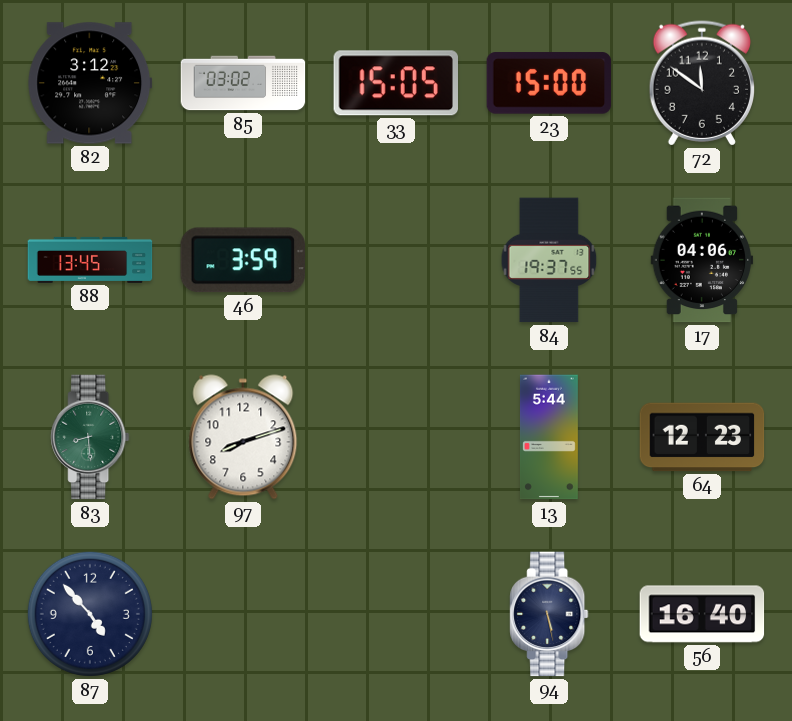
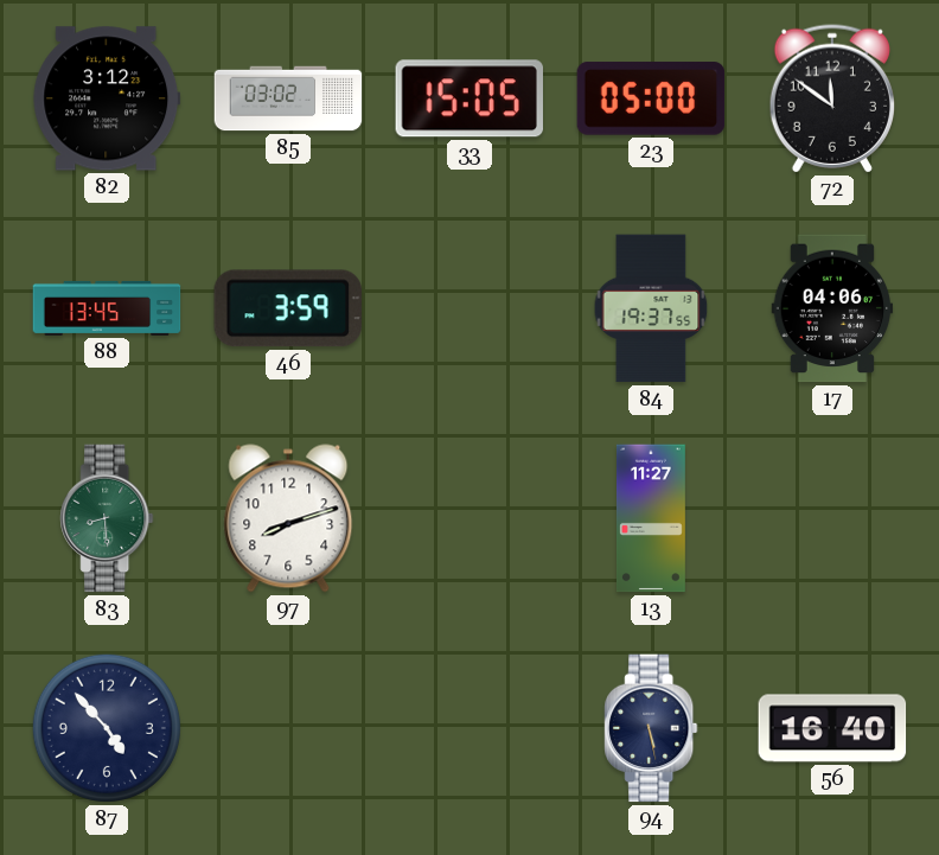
23: 15:00 -> 05:00 (651, 98)
13: 5:44 -> 11:27 (651, 518)
64: 12:23 -> none (702, 437)
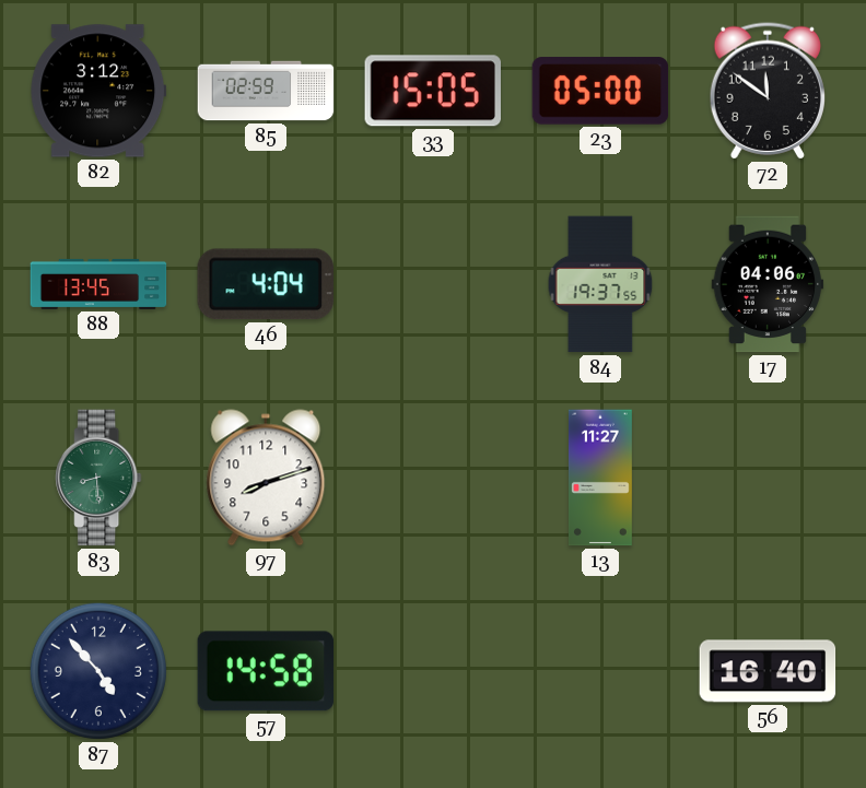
85: 03:02 -> 02:59 (266, 91)
46: 3:59 -> 4:04 (266, 284)
57: none -> 14:58 (266, 671)
94: 5:28 -> none (651, 728)
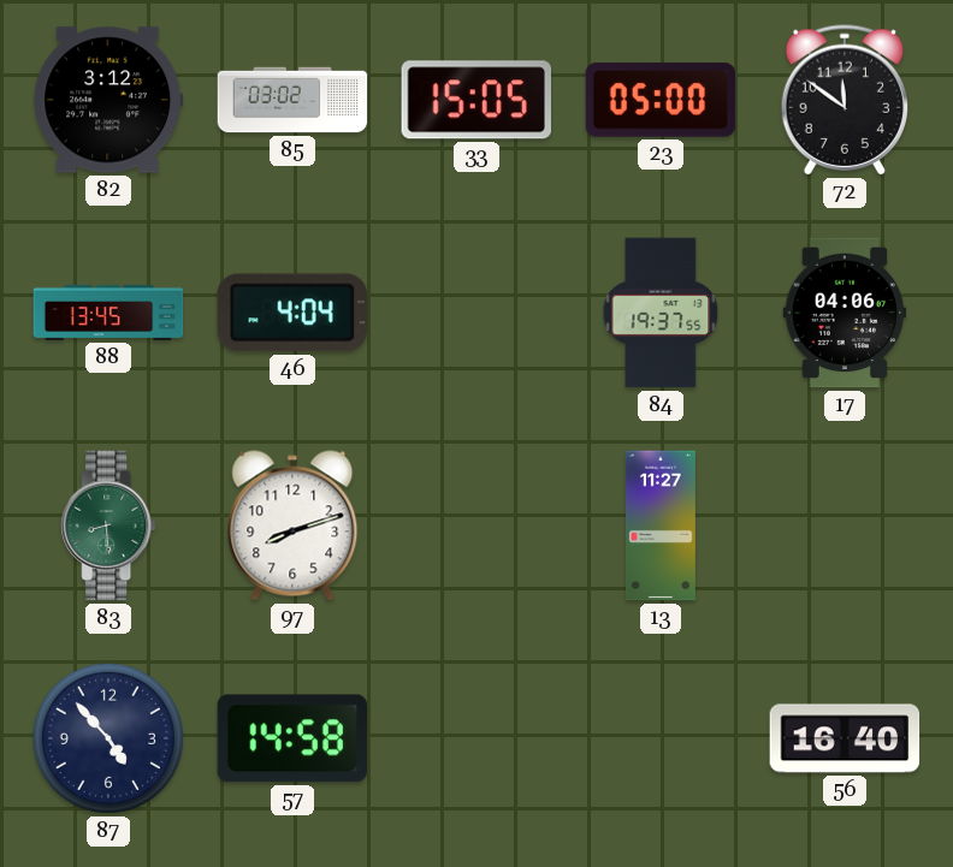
85: 02:59 -> 03:02 (292, 100)
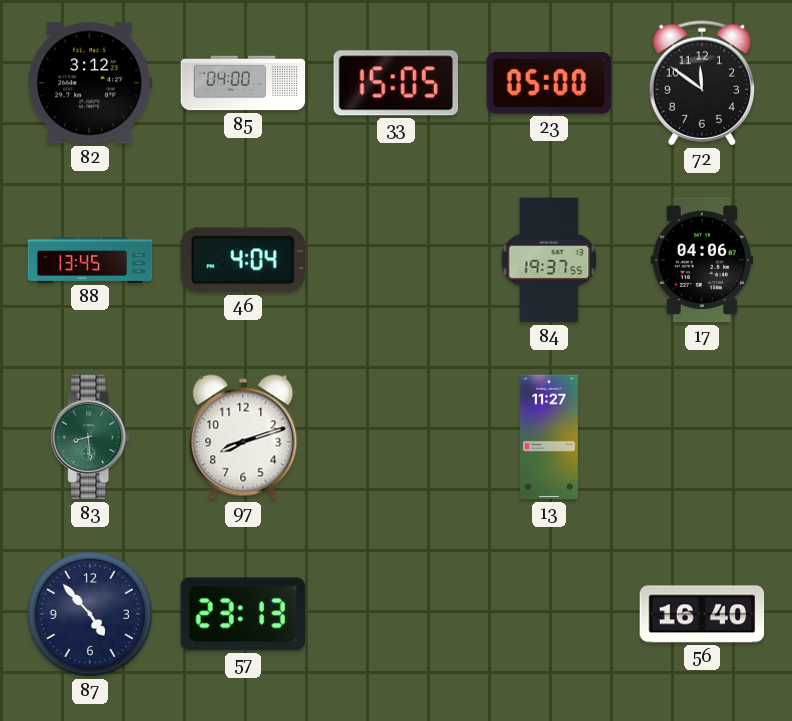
85: 03:02 -> 04:00 (243, 83)
57: 14:58 -> 23:13 (243, 614)
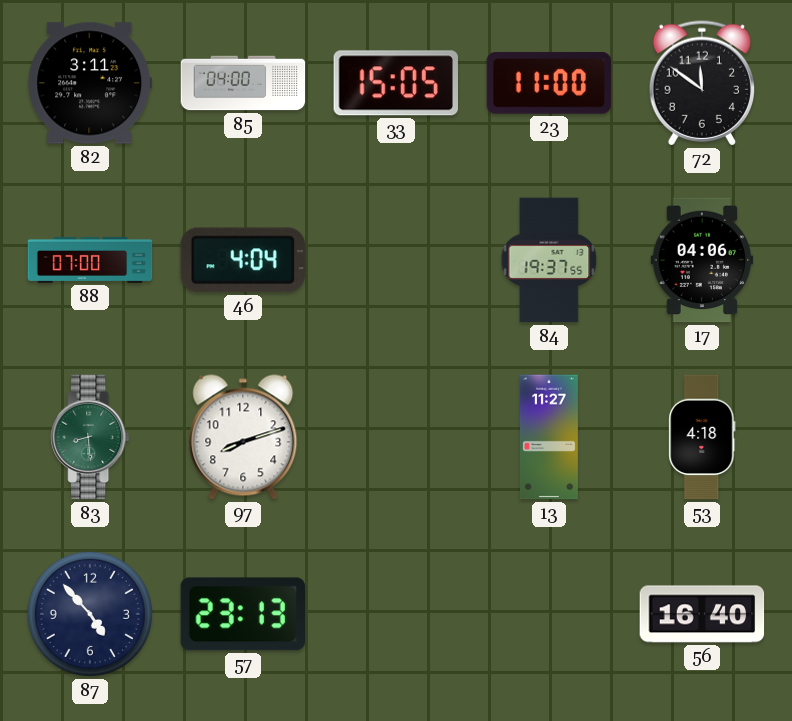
82: 3:12 -> 3:11 (90, 83)
23: 05:00 -> 11:00 (549, 83)
88: 13:45 -> 07:00 (90, 260)
53: none -> 4:18 (702, 437)
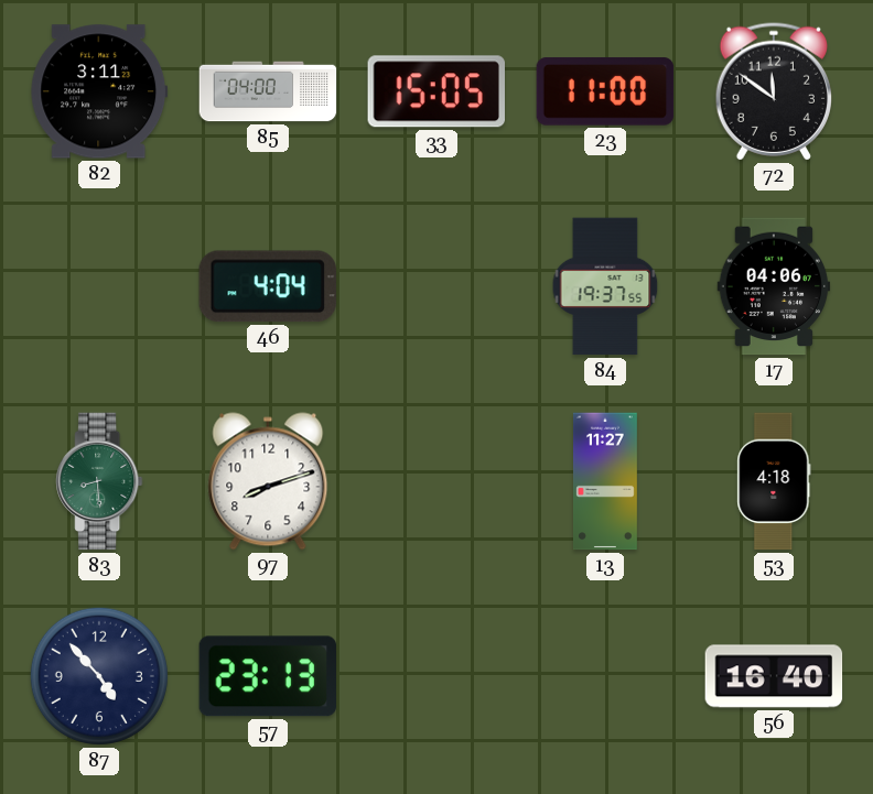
88: 07:00 -> none (90, 260)
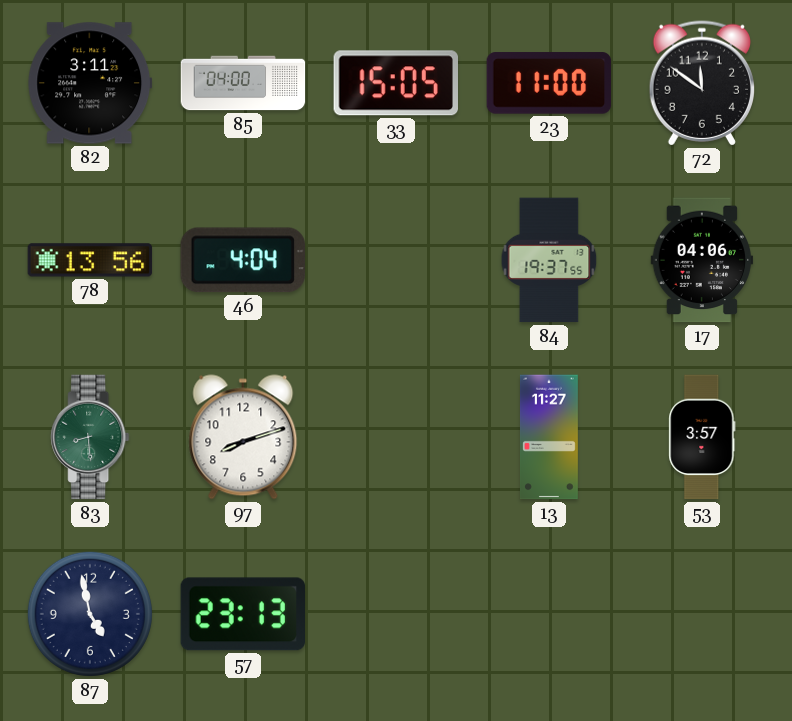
78: none -> 13:56 (90, 260)
53: 4:18 -> 3:57 (702, 437)
87: 4:53 -> 4:58 (90, 614)
56: 16:40 -> none (774, 676)
